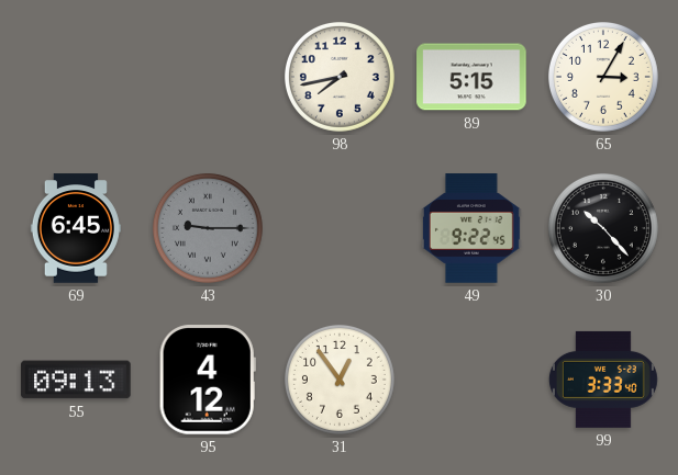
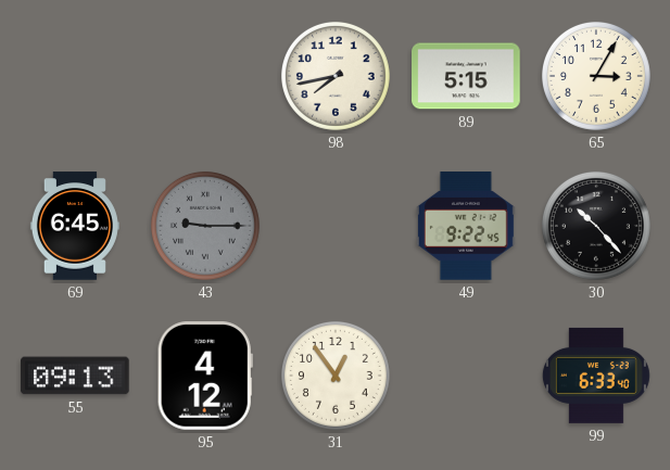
99: 3:33 -> 6:33 (596, 376)
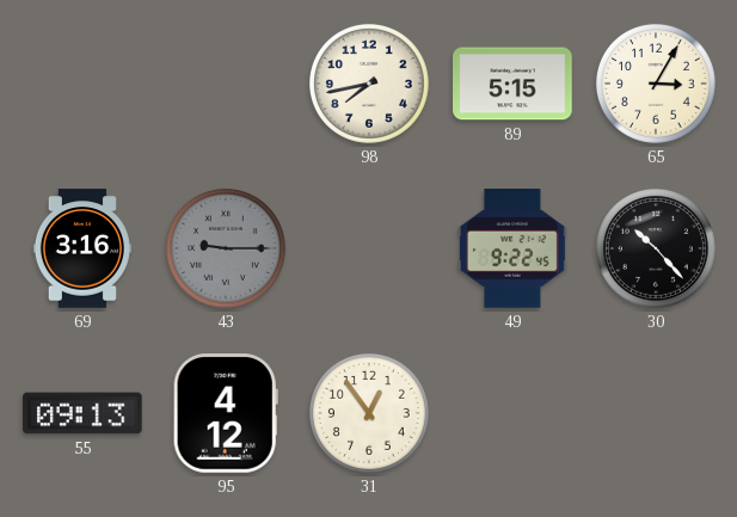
69: 6:45 -> 3:16 (82, 248)
99: 6:33 -> none (596, 376)
